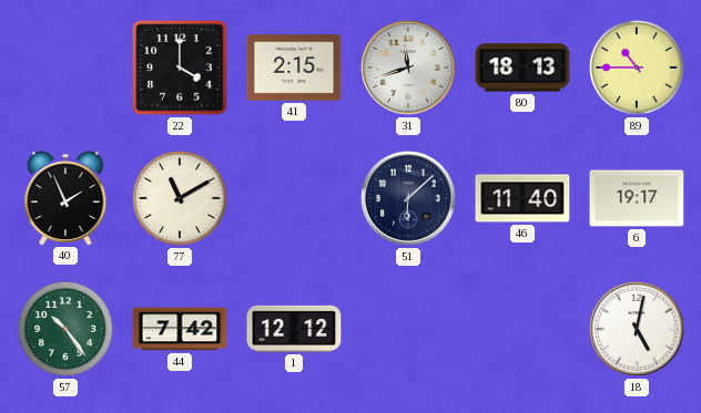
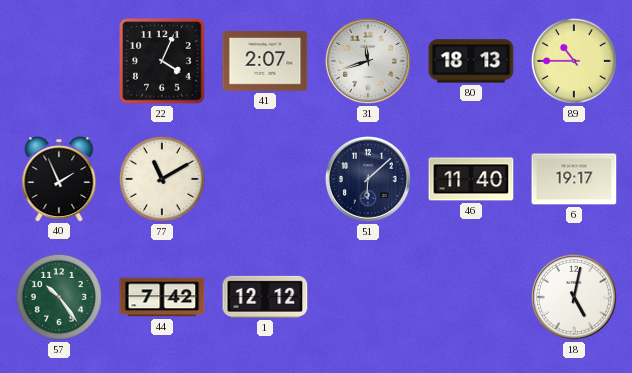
22: 4:00 -> 4:04 (162, 61)
41: 2:15 -> 2:07 (265, 61)
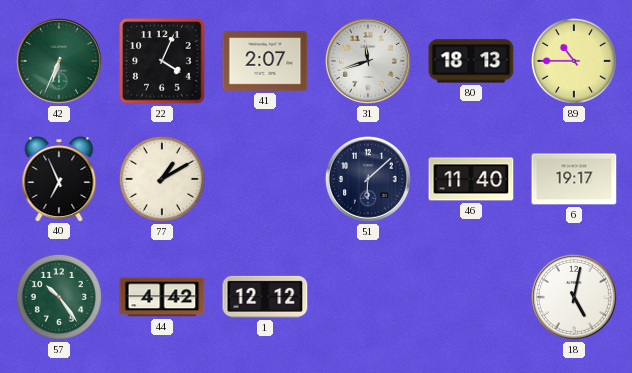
42: none -> 6:34 (59, 61)
40: 1:56 -> 6:56 (59, 179)
77: 11:10 -> 1:10 (162, 179)
44: 7:42 -> 4:42 (162, 297)
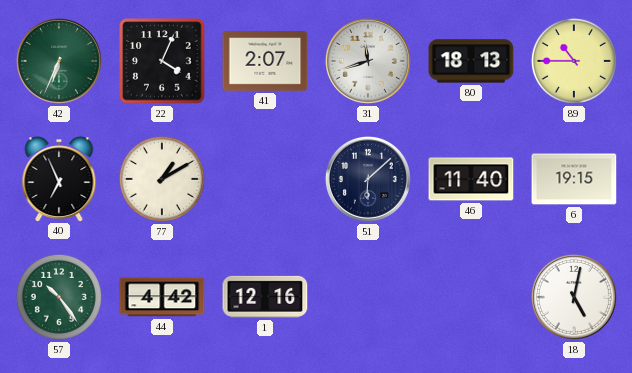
6: 19:17 -> 19:15 (574, 179)
1: 12:12 -> 12:16 (265, 297)
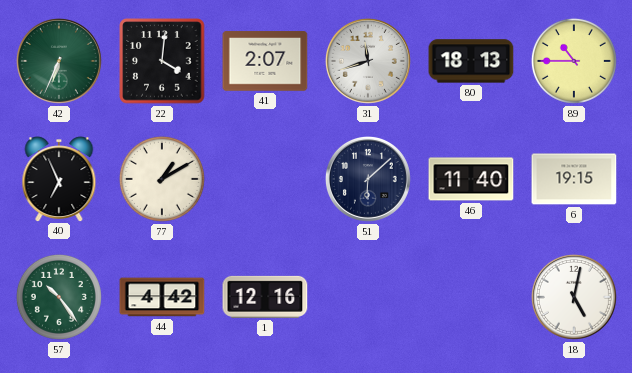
22: 4:04 -> 4:01 (162, 61)
